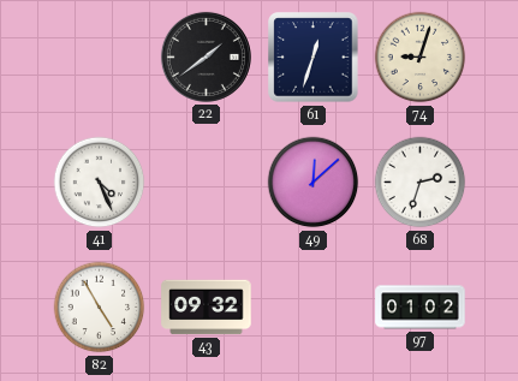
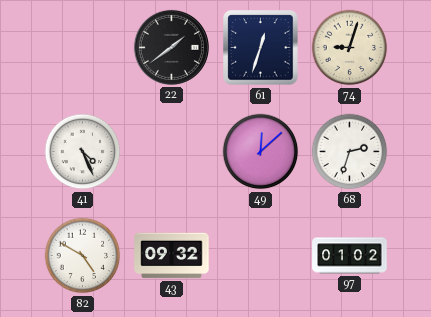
82: 4:55 -> 4:50 (83, 256)
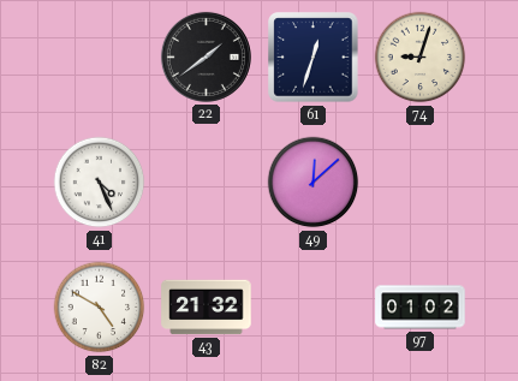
68: 2:33 -> none (350, 152)
43: 09:32 -> 21:32 (207, 308)
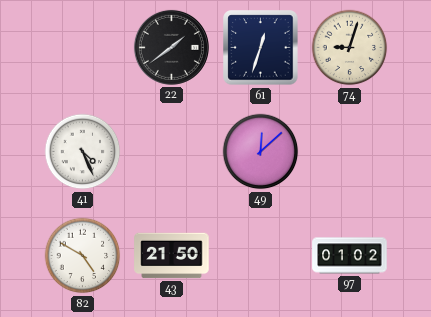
43: 21:32 -> 21:50 (172, 256)
